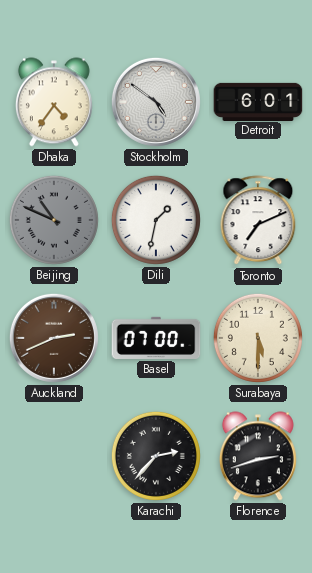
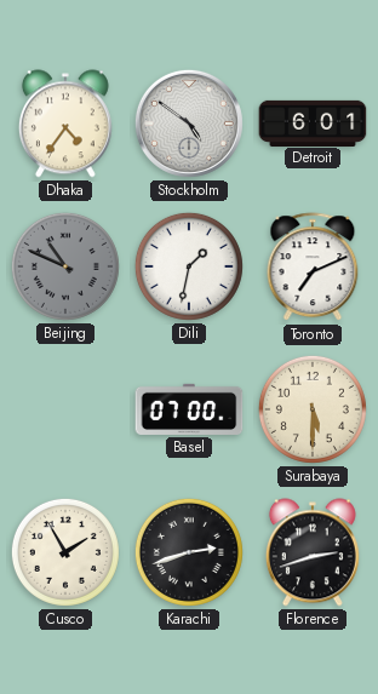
Auckland: 2:41 -> none (54, 338)
Cusco: none -> 1:55 (65, 552)
Karachi: 2:37 -> 2:42 (189, 552)
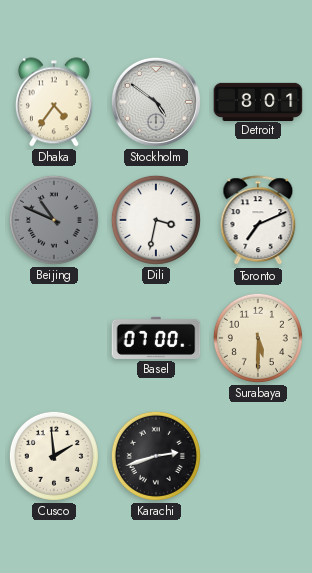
Detroit: 6:01 -> 8:01 (258, 101)
Dili: 1:32 -> 3:32 (156, 220)
Cusco: 1:55 -> 1:59 (54, 456)
Florence: 2:42 -> none (313, 552)
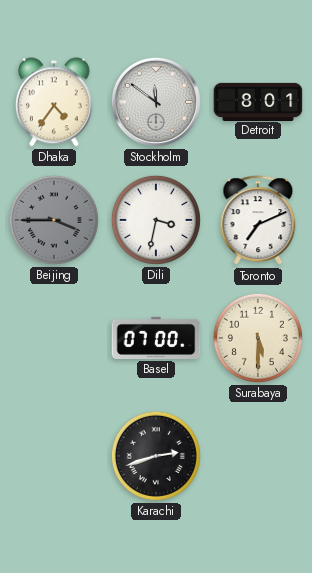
Stockholm: 4:51 -> 11:51 (156, 102)
Beijing: 10:49 -> 3:45 (54, 220)
Cusco: 1:59 -> none (54, 456)
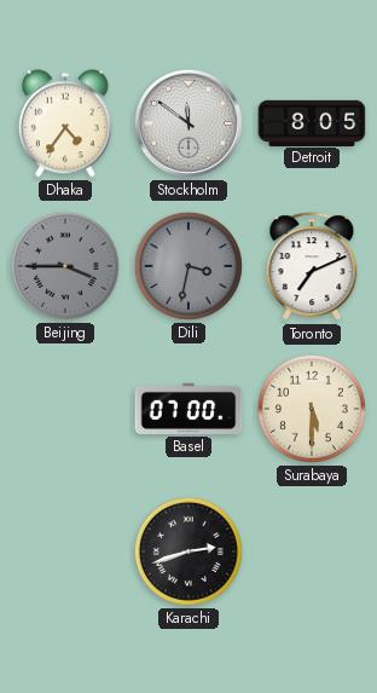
Detroit: 8:01 -> 8:05 (312, 122)
Dili dial: white -> grey (188, 266)
